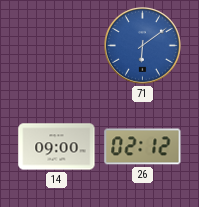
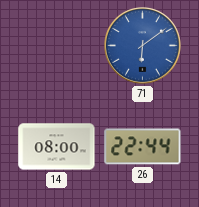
14: 09:00 -> 08:00 (57, 147)
26: 02:12 -> 22:44 (143, 147)
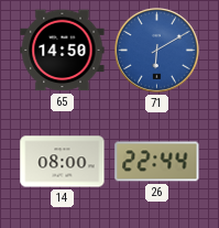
65: none -> 14:50 (63, 51)
71: 6:09 -> 6:10 (157, 51)
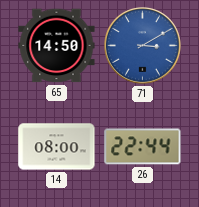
71: 6:10 -> 3:10 (143, 46)
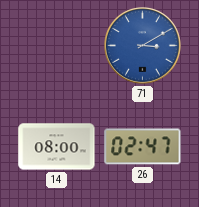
65: 14:50 -> none (57, 46)
26: 22:44 -> 02:47 (143, 147)
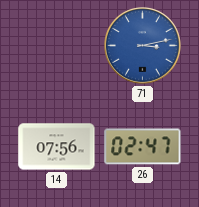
71: 3:10 -> 3:13 (143, 46)
14: 08:00 -> 07:56 (57, 147)
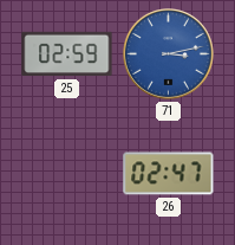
25: none -> 02:59 (67, 54)
14: 07:56 -> none (57, 147)
